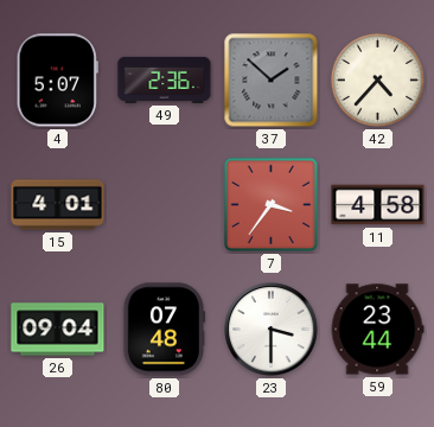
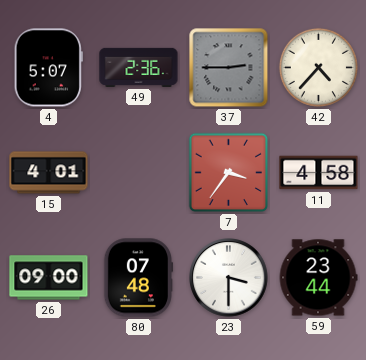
37: 1:52 -> 2:45 (229, 68)
26: 09:04 -> 09:00 (49, 278)
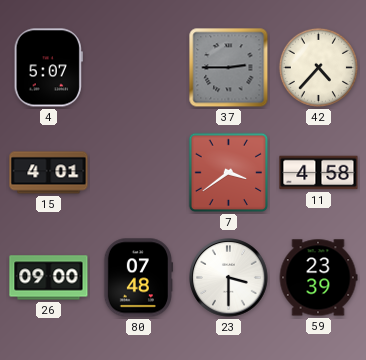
49: 2:36 -> none (139, 67)
7: 3:36 -> 3:39 (229, 173)
59: 23:44 -> 23:39 (318, 278)
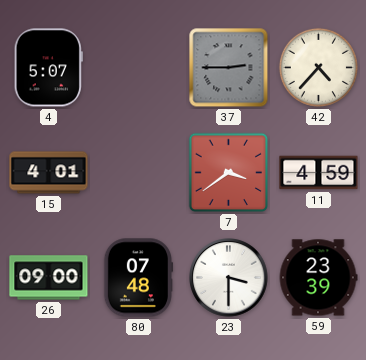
11: 4:58 -> 4:59 (319, 173)
